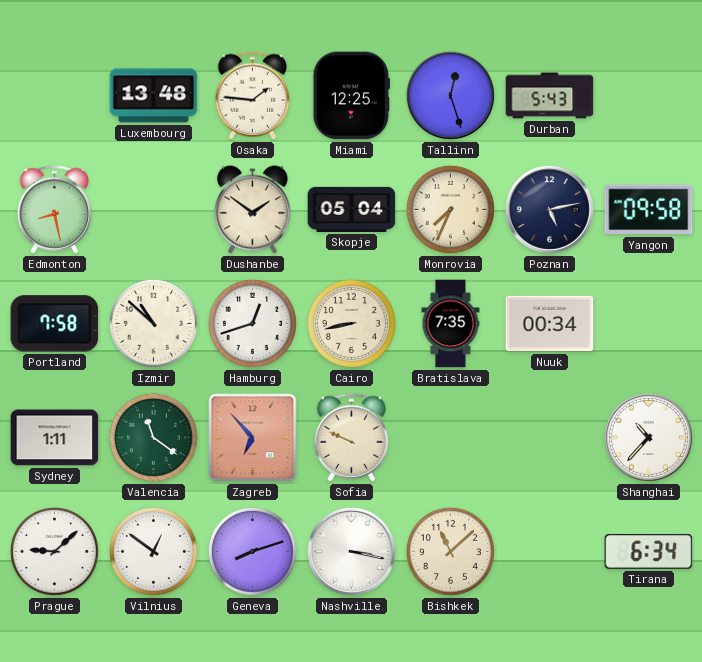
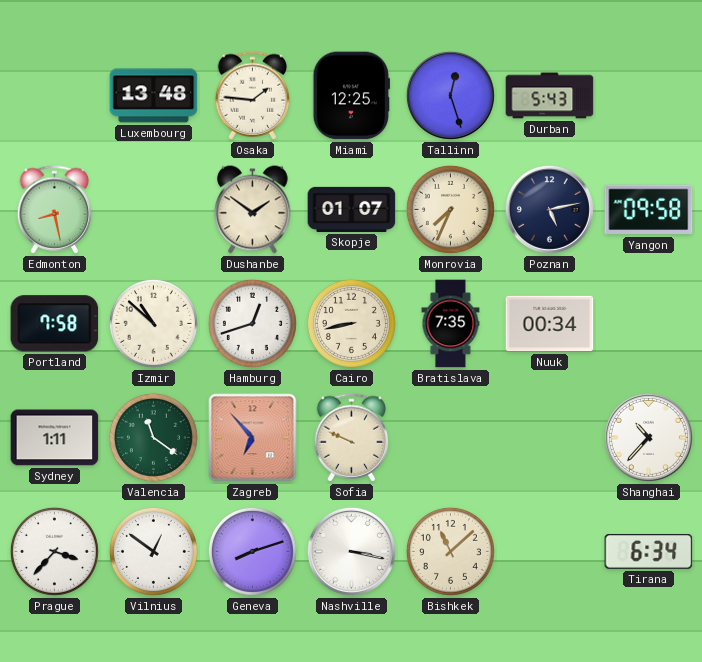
Skopje: 05:04 -> 01:07 (352, 209)
Prague: 9:08 -> 3:37 (54, 551)
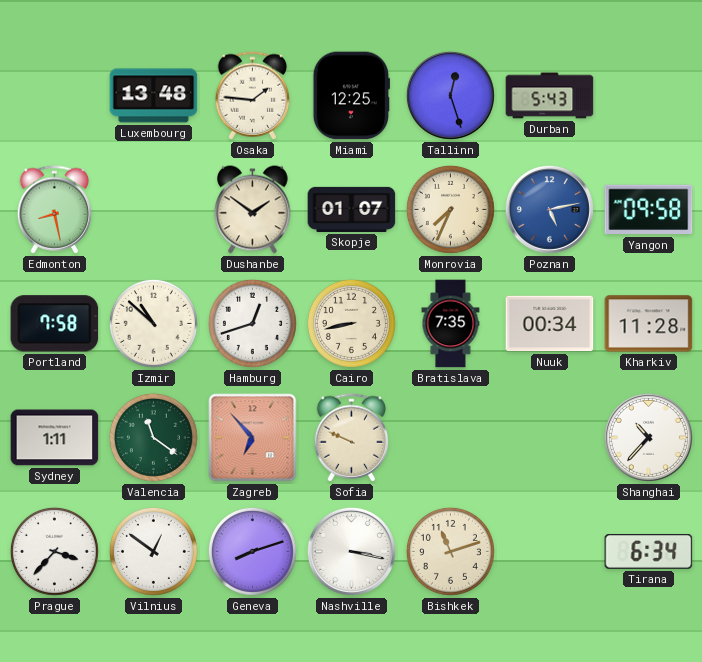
Poznan dial: navy -> blue (549, 209)
Kharkiv: none -> 11:28 (649, 324)
Bishkek: 11:08 -> 11:12 (450, 551)
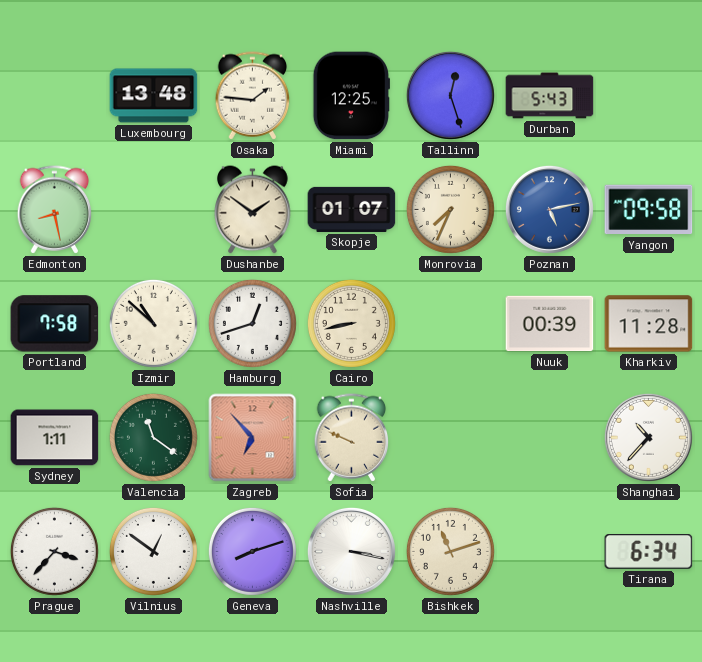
Bratislava: 7:35 -> none (451, 324)
Nuuk: 00:34 -> 00:39 (550, 324)
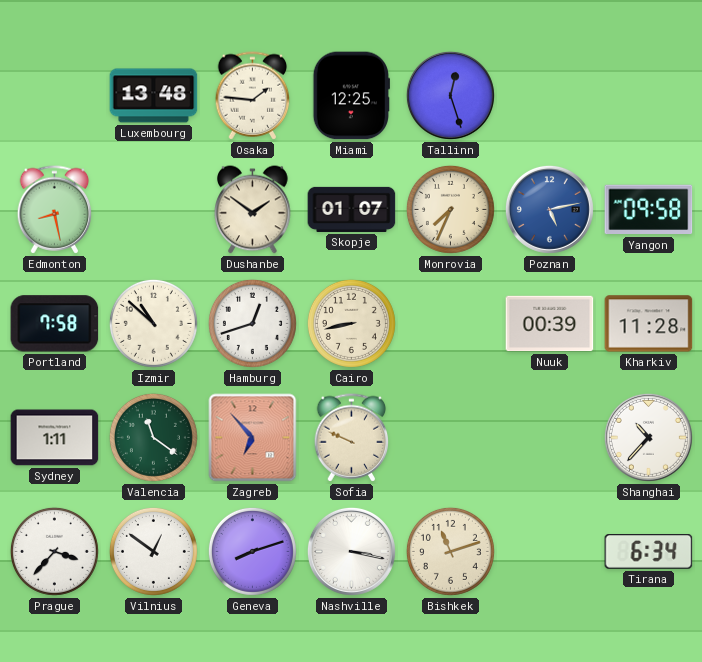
Durban: 5:43 -> none (550, 96)
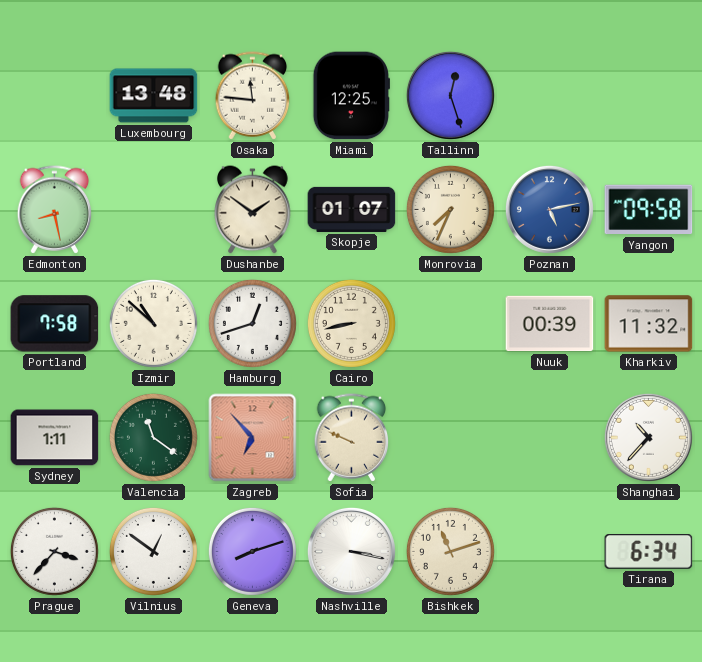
Osaka: 1:46 -> 11:46 (253, 96)
Kharkiv: 11:28 -> 11:32 (649, 324)
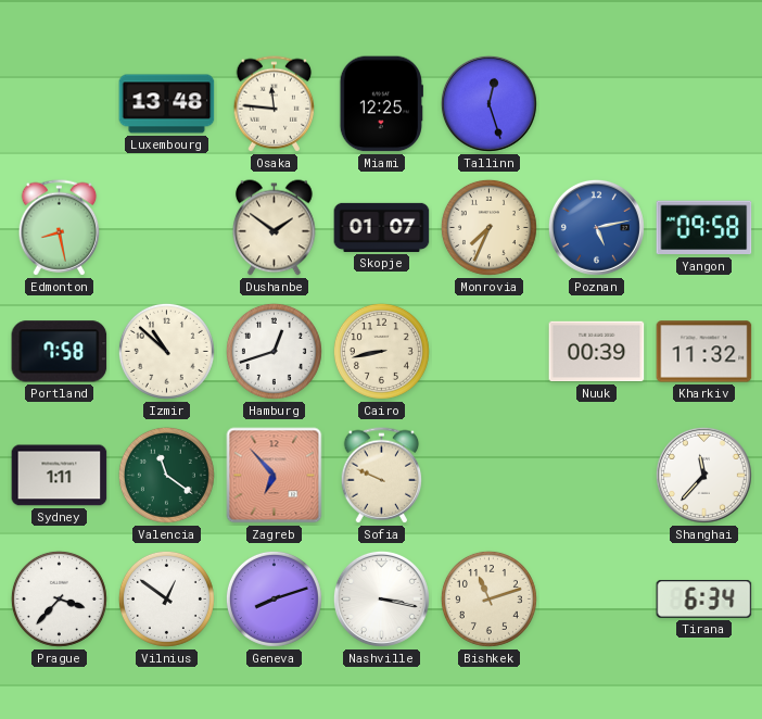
Shanghai: 10:37 -> 11:37 (703, 475)
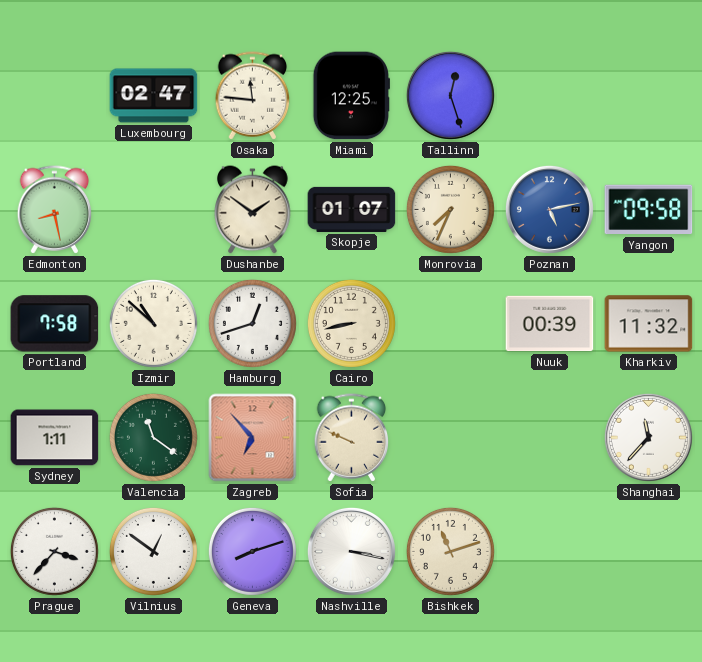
Luxembourg: 13:48 -> 02:47 (154, 96)
Tirana: 6:34 -> none (704, 600)
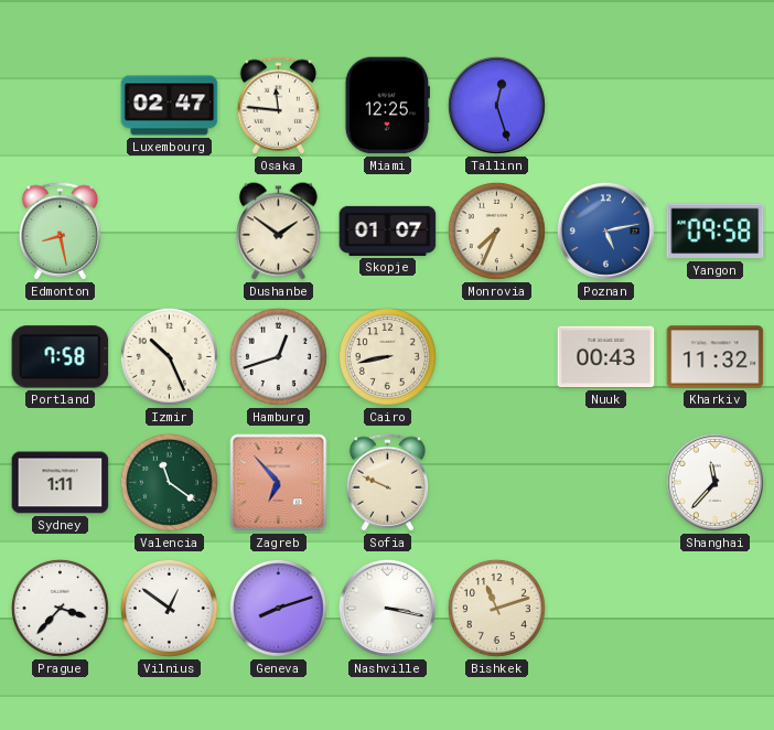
Izmir: 10:52 -> 10:26 (169, 356)
Nuuk: 00:39 -> 00:43 (606, 357)
